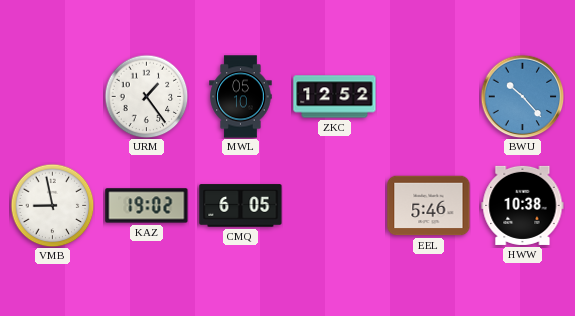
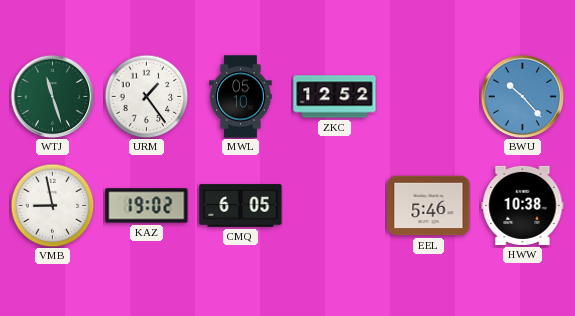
WTJ: none -> 11:27 (52, 96)
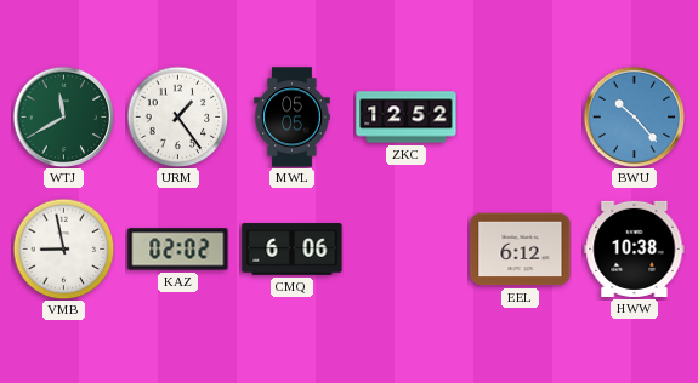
WTJ: 11:27 -> 11:40 (63, 116)
MWL: 05:10 -> 05:05 (293, 118)
KAZ: 19:02 -> 02:02 (178, 250)
CMQ: 6:05 -> 6:06 (293, 250)
EEL: 5:46 -> 6:12 (521, 250)
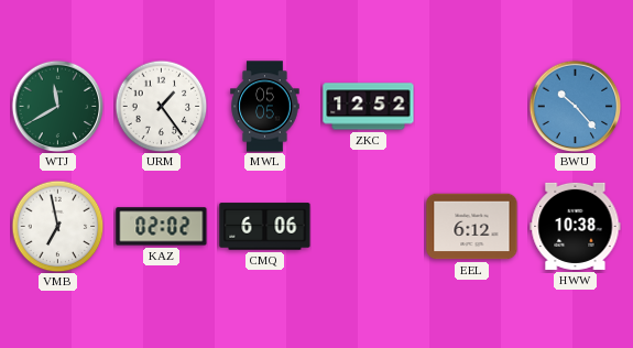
VMB: 8:58 -> 6:58 (57, 226)
